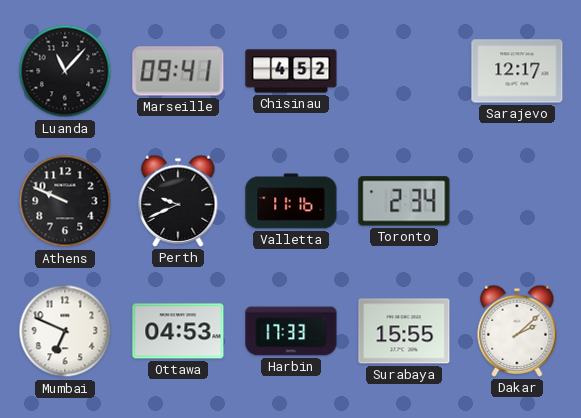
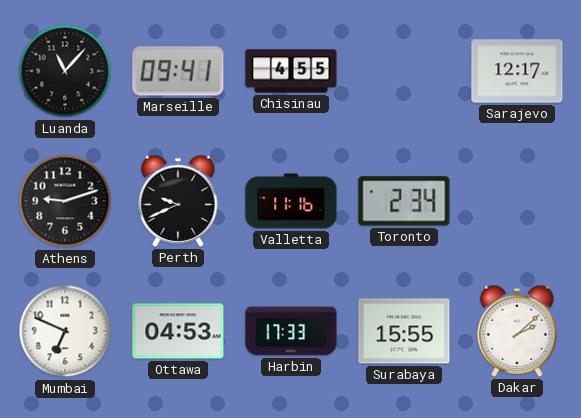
Chisinau: 4:52 -> 4:55 (291, 71)
Athens: 9:49 -> 9:12 (65, 201)
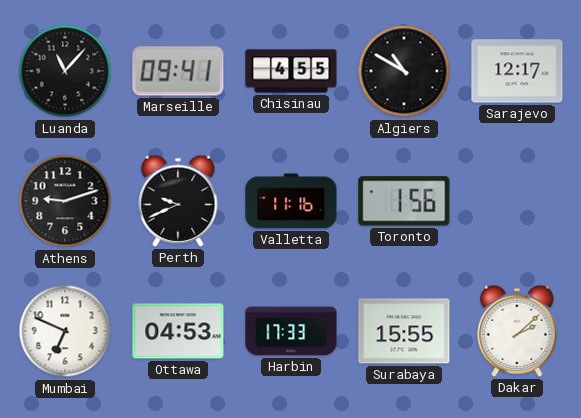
Algiers: none -> 10:50 (404, 71)
Toronto: 2:34 -> 1:56 (404, 201)
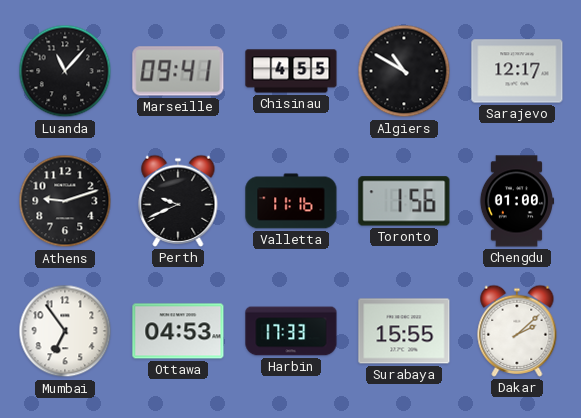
Chengdu: none -> 01:00 (517, 201)
Mumbai: 6:49 -> 6:54 (65, 331)
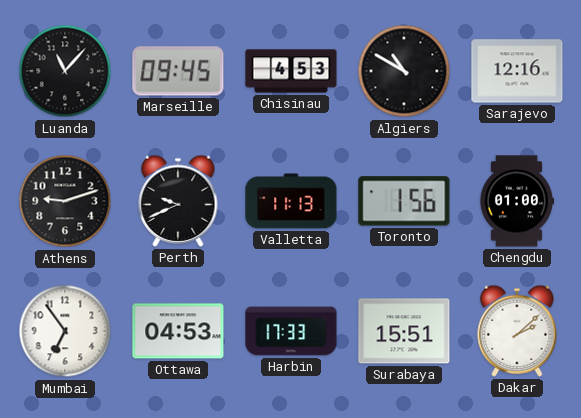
Marseille: 09:41 -> 09:45 (178, 71)
Chisinau: 4:55 -> 4:53 (291, 71)
Sarajevo: 12:17 -> 12:16 (517, 71)
Valletta: 11:16 -> 11:13 (291, 201)
Surabaya: 15:55 -> 15:51 (404, 331)
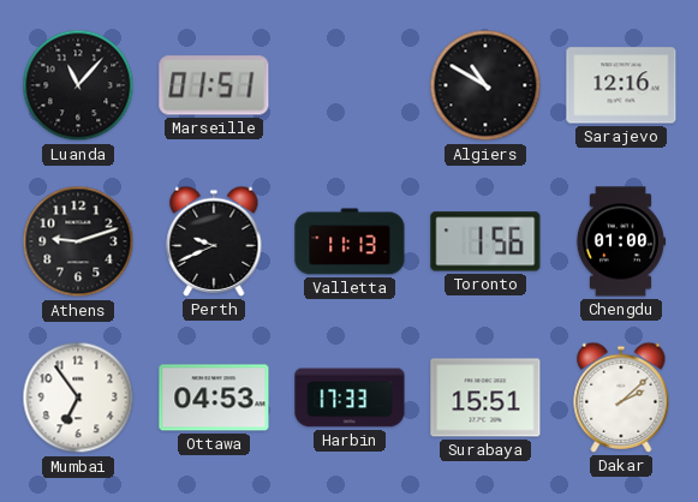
Marseille: 09:45 -> 01:51 (214, 85)
Chisinau: 4:53 -> none (291, 71)
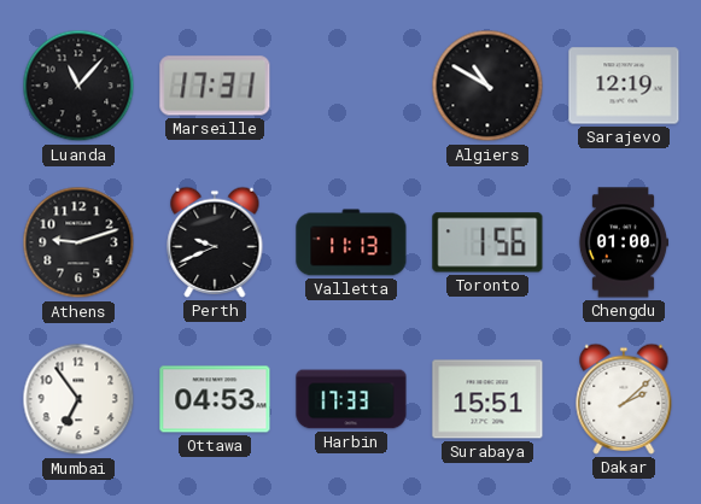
Marseille: 01:51 -> 17:31 (215, 86)
Sarajevo: 12:16 -> 12:19 (624, 86)
